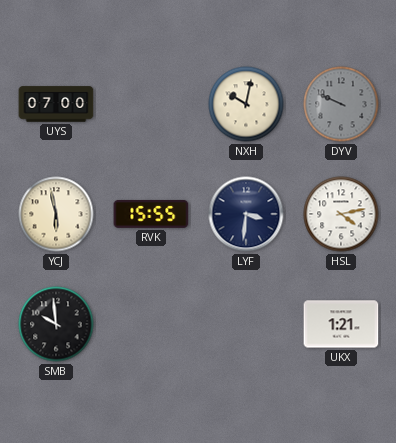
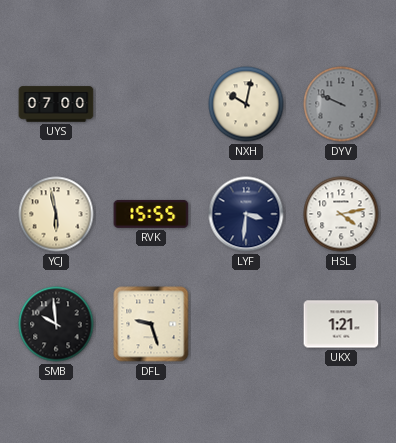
DFL: none -> 9:27 (151, 324)
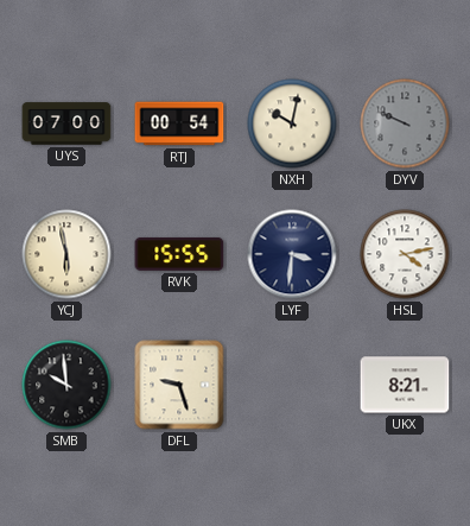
RTJ: none -> 00:54 (179, 123)
UKX: 1:21 -> 8:21 (405, 385)
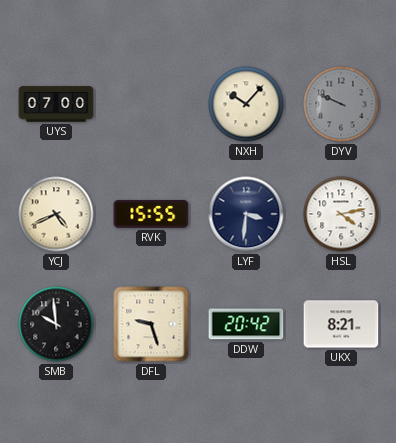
RTJ: 00:54 -> none (179, 123)
NXH: 10:02 -> 10:07 (246, 104)
YCJ: 5:58 -> 4:41 (56, 214)
DDW: none -> 20:42 (246, 324)
